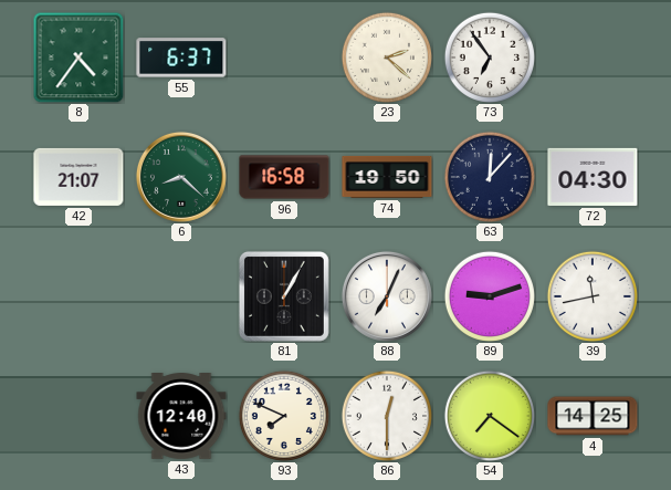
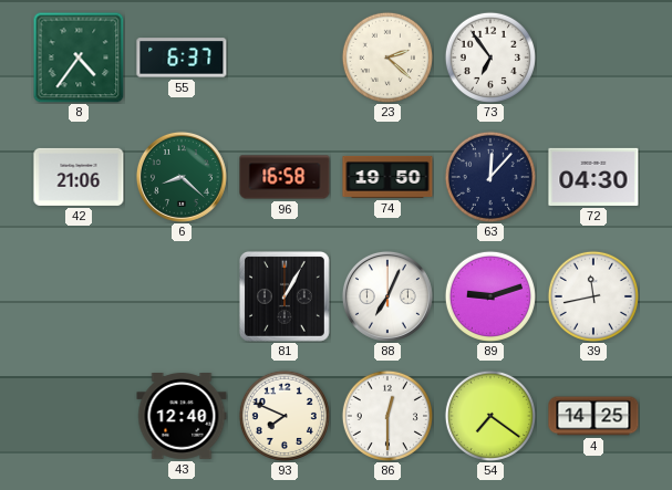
42: 21:07 -> 21:06 (79, 177)
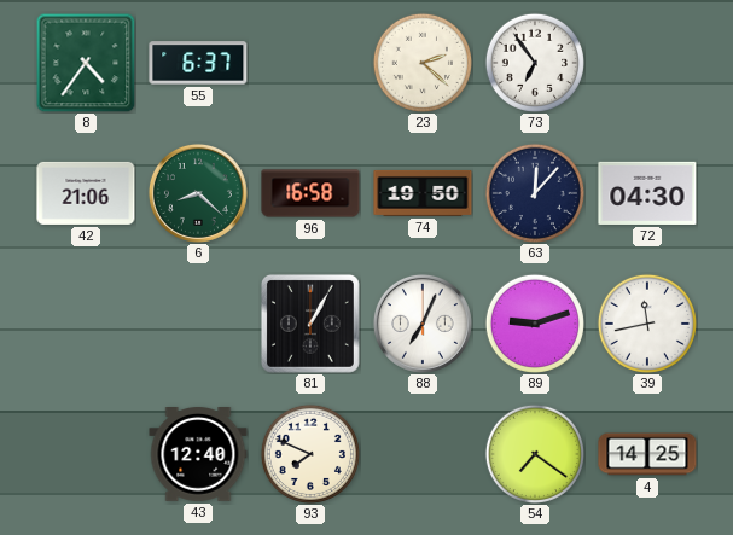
86: 12:30 -> none (387, 416)
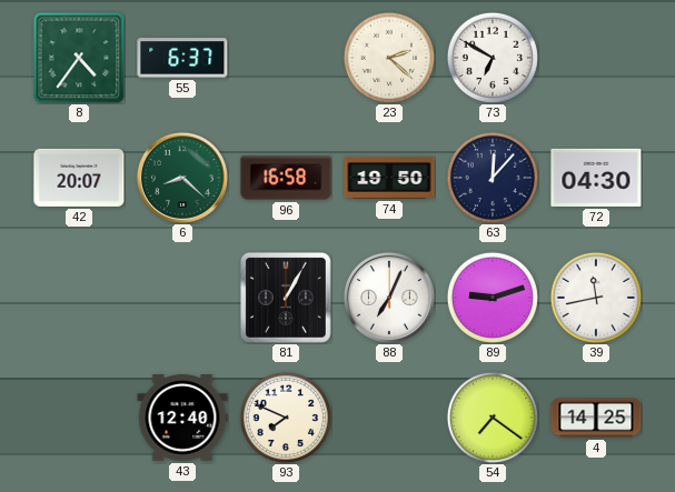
73: 6:54 -> 6:50 (493, 58)
42: 21:06 -> 20:07 (79, 178)
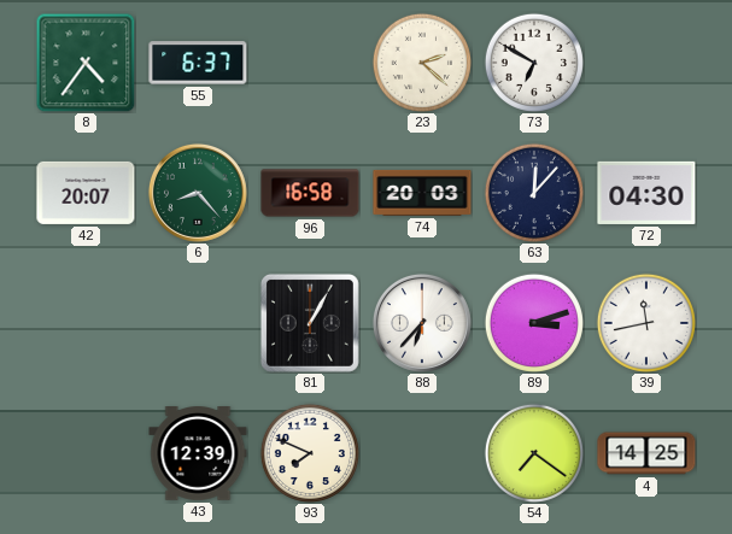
6: 8:22 -> 8:23 (198, 193)
74: 19:50 -> 20:03 (422, 193)
88: 7:04 -> 6:37 (422, 323)
89: 9:12 -> 3:12 (534, 323)
43: 12:40 -> 12:39 (198, 454)
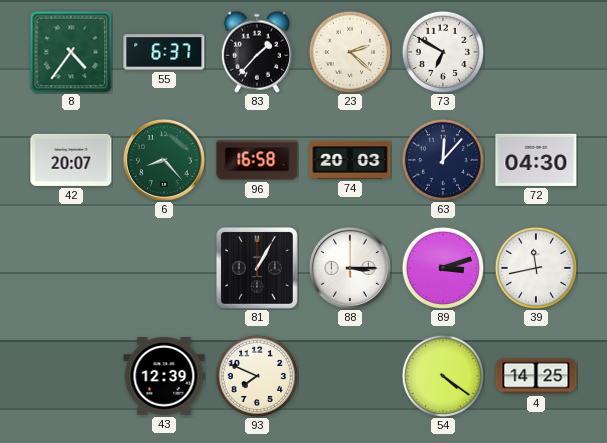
83: none -> 1:37 (257, 52)
88: 6:37 -> 3:15 (350, 268)
54: 7:21 -> 4:21 (443, 376)
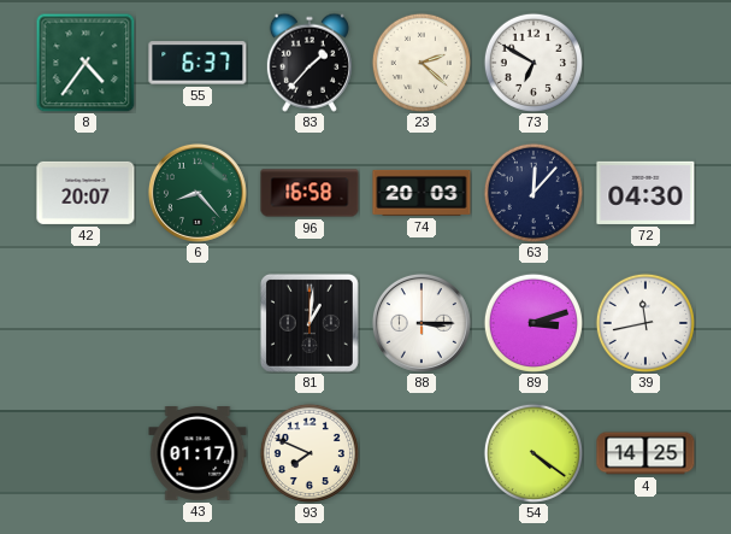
81: 1:05 -> 1:01 (310, 323)
43: 12:39 -> 01:17 (198, 454)
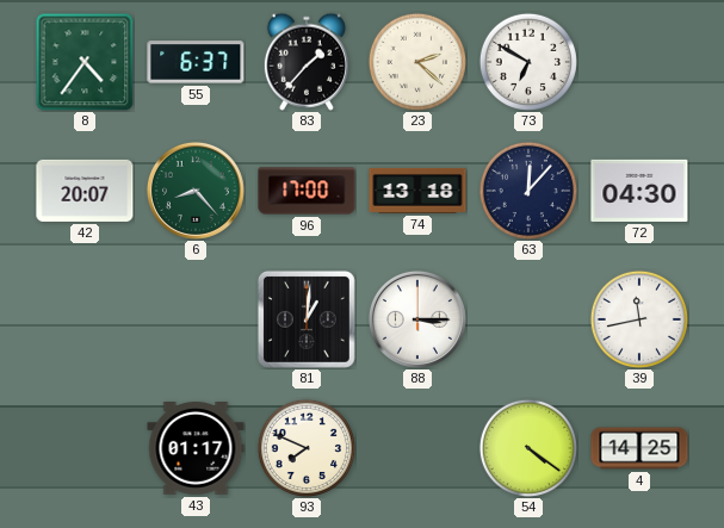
96: 16:58 -> 17:00 (307, 191)
74: 20:03 -> 13:18 (417, 191)
89: 3:12 -> none (533, 323)
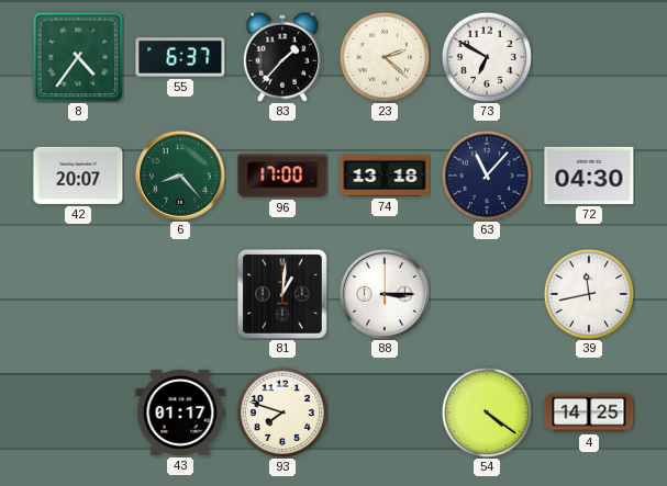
63: 12:07 -> 11:07 (487, 176)
93: 7:49 -> 7:48 (282, 412)
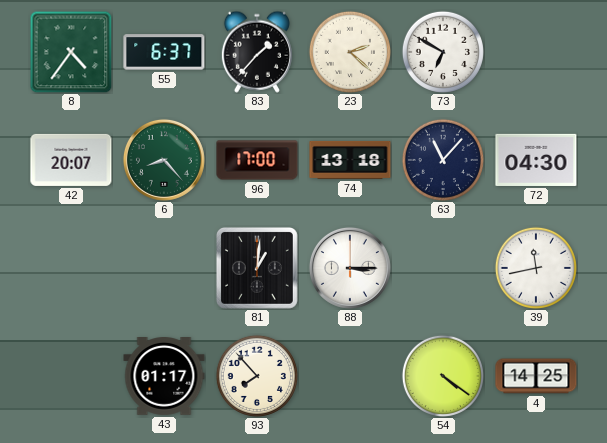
93: 7:48 -> 7:53 (257, 376)
